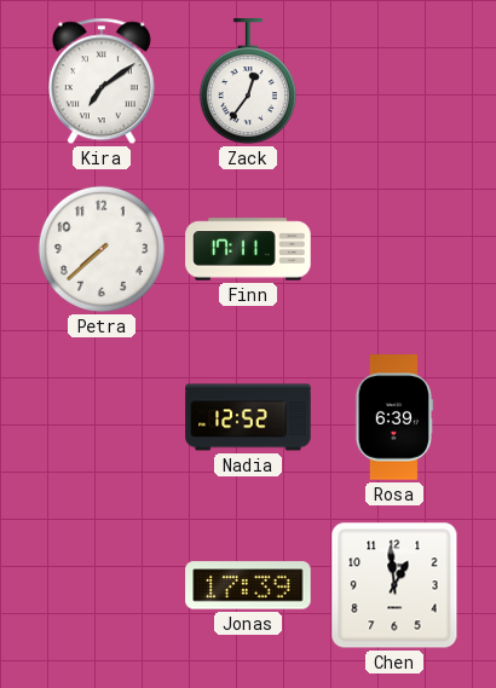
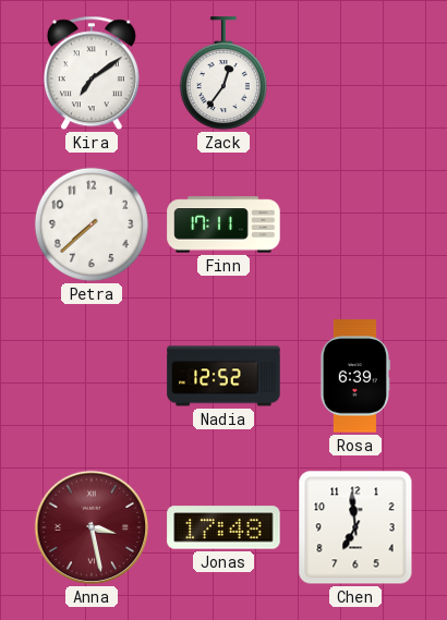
Anna: none -> 3:28 (92, 527)
Jonas: 17:39 -> 17:48 (224, 527)
Chen: 12:59 -> 6:59 (355, 527)
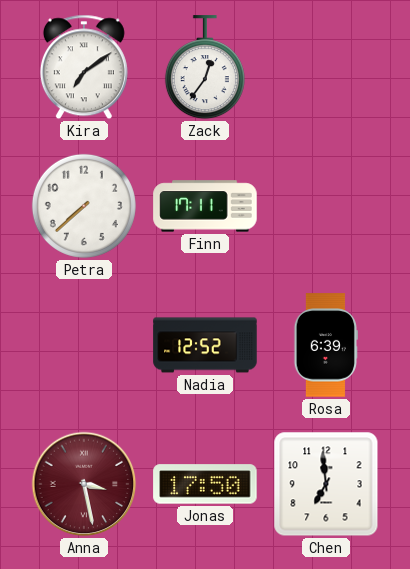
Jonas: 17:48 -> 17:50 (205, 484)
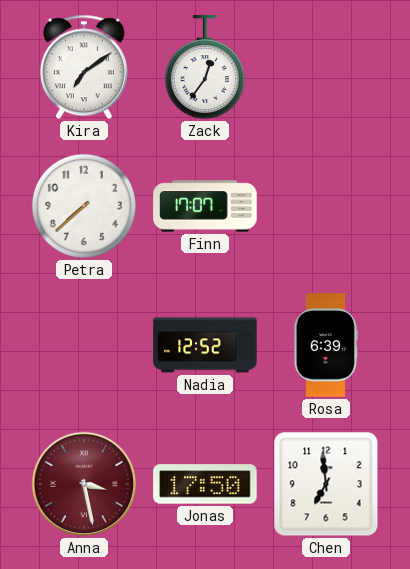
Finn: 17:11 -> 17:07 (205, 206)
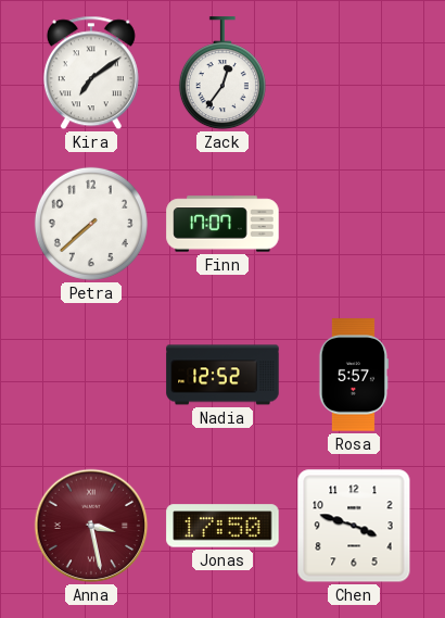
Rosa: 6:39 -> 5:57 (353, 375)
Chen: 6:59 -> 3:48 (354, 526)
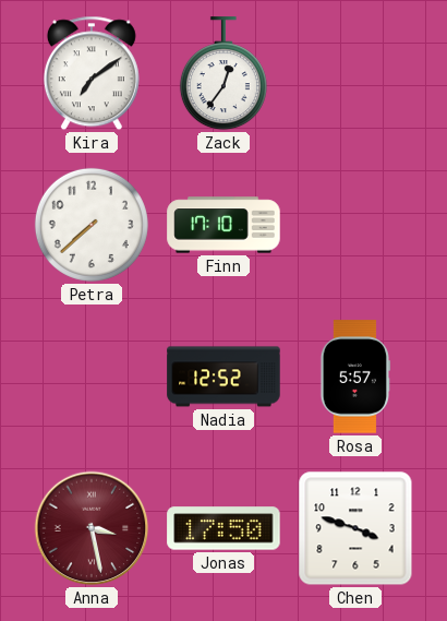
Finn: 17:07 -> 17:10 (224, 225)
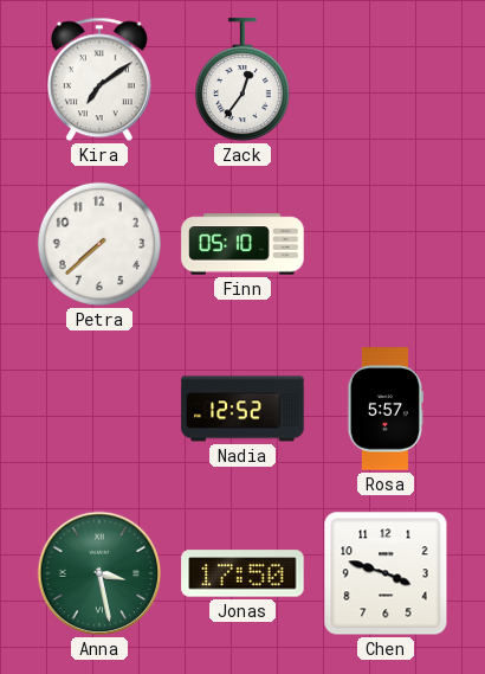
Finn: 17:10 -> 05:10 (242, 244)
Anna dial: burgundy -> green (99, 573)
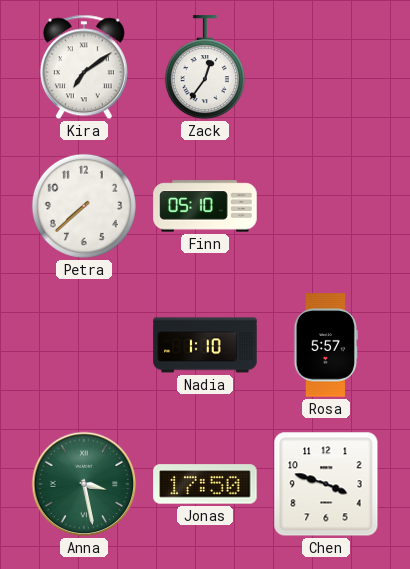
Nadia: 12:52 -> 1:10 (205, 345)
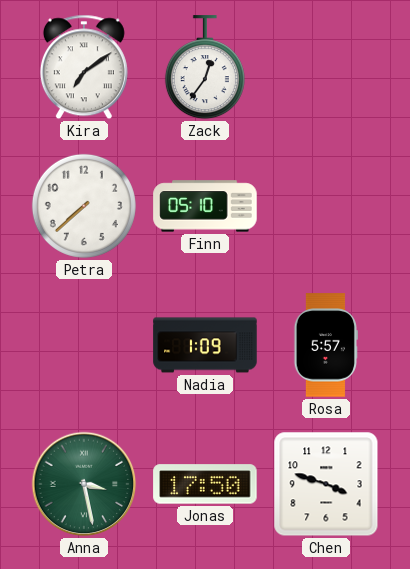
Nadia: 1:10 -> 1:09 (205, 345)
